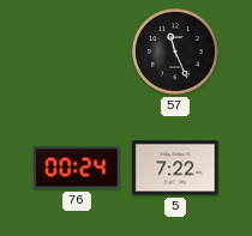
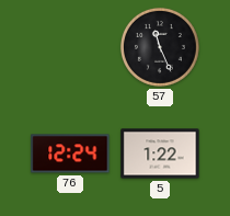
76: 00:24 -> 12:24 (70, 154)
5: 7:22 -> 1:22 (160, 154)
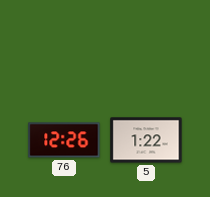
57: 11:26 -> none (160, 47)
76: 12:24 -> 12:26 (64, 140)
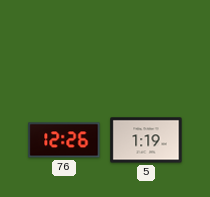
5: 1:22 -> 1:19 (146, 140)
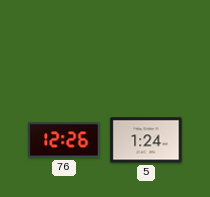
5: 1:19 -> 1:24 (146, 140)
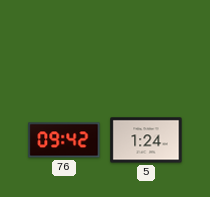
76: 12:26 -> 09:42 (64, 140)
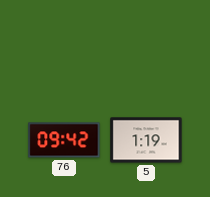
5: 1:24 -> 1:19 (146, 140)
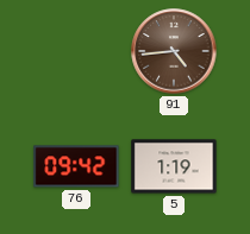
91: none -> 4:44 (174, 51)
